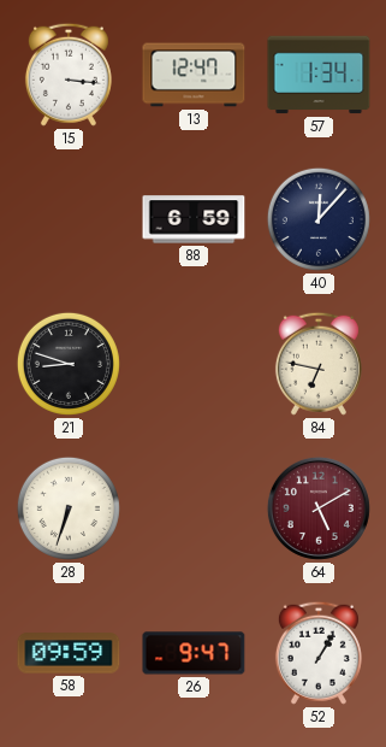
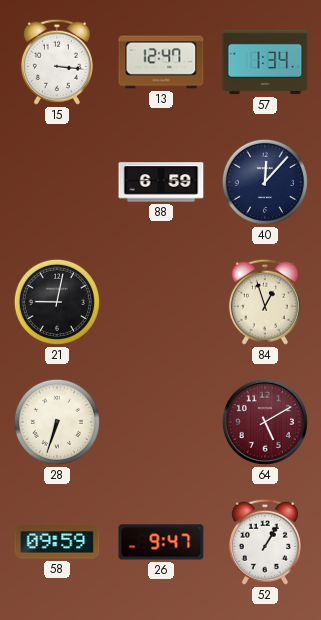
21: 8:48 -> 9:02 (57, 302)
84: 6:47 -> 12:57 (265, 302)
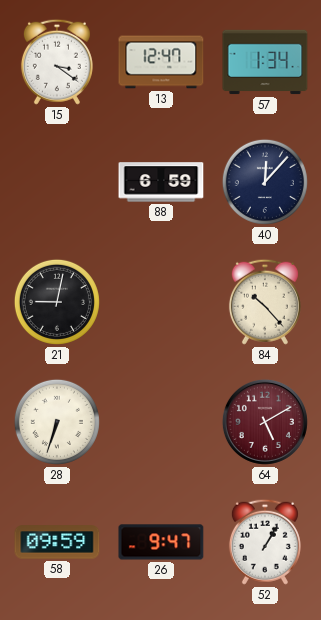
15: 3:16 -> 3:21 (57, 62)
84: 12:57 -> 10:23 (265, 302)
